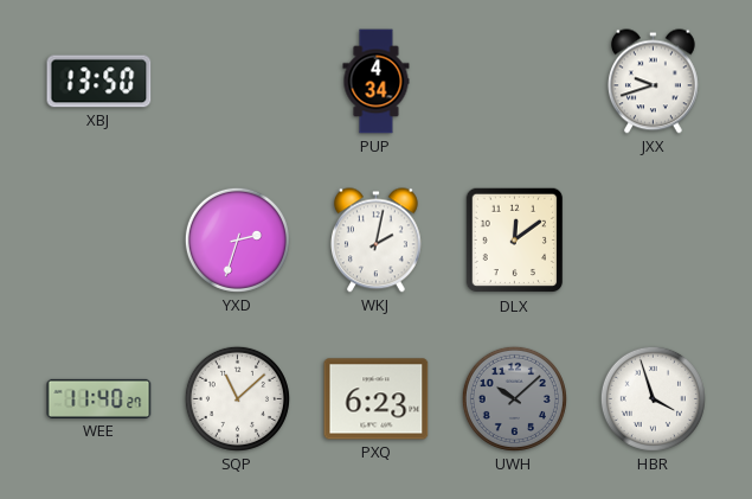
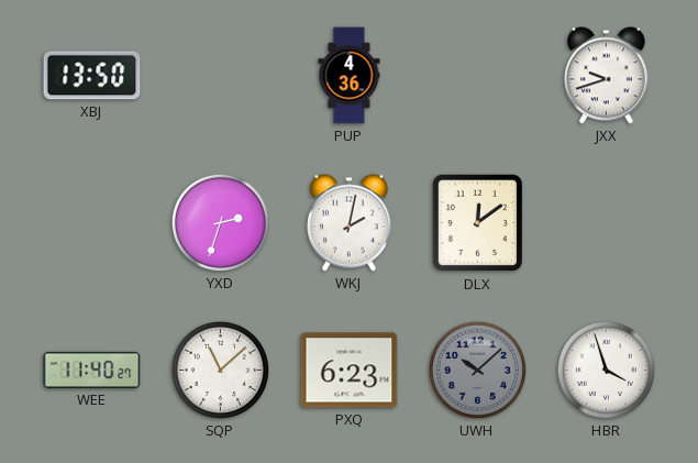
PUP: 4:34 -> 4:36 (350, 76)
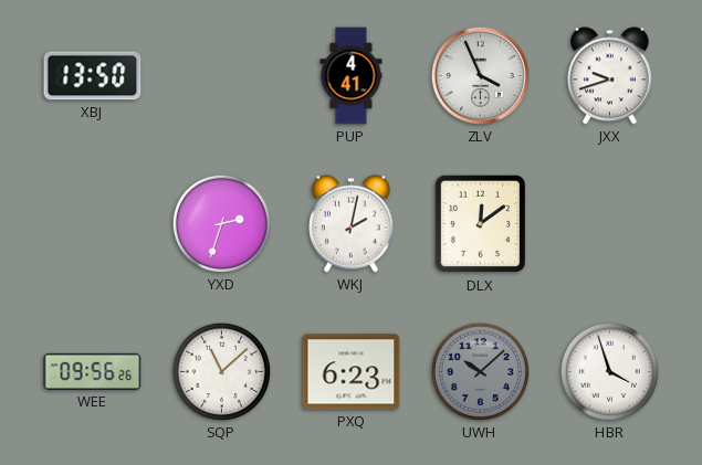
PUP: 4:36 -> 4:41 (352, 76)
ZLV: none -> 3:56 (480, 75)
WEE: 11:40 -> 09:56 (93, 371)
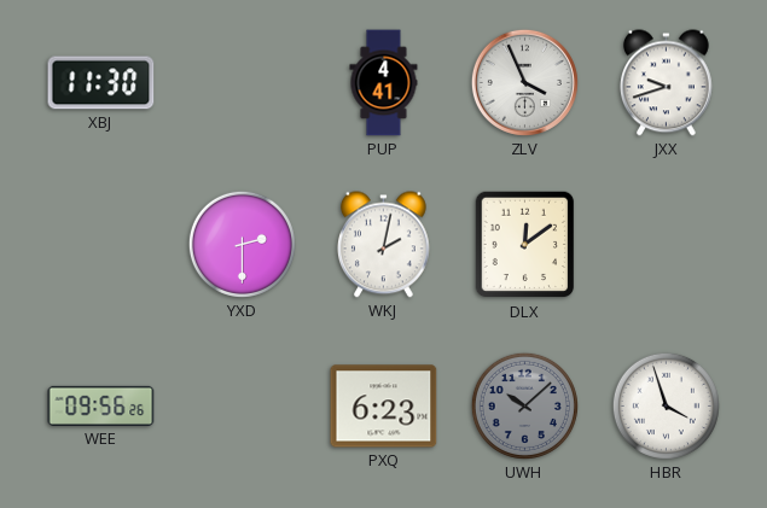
XBJ: 13:50 -> 11:30 (101, 83)
YXD: 2:33 -> 2:30 (242, 244)
SQP: 11:08 -> none (221, 371)
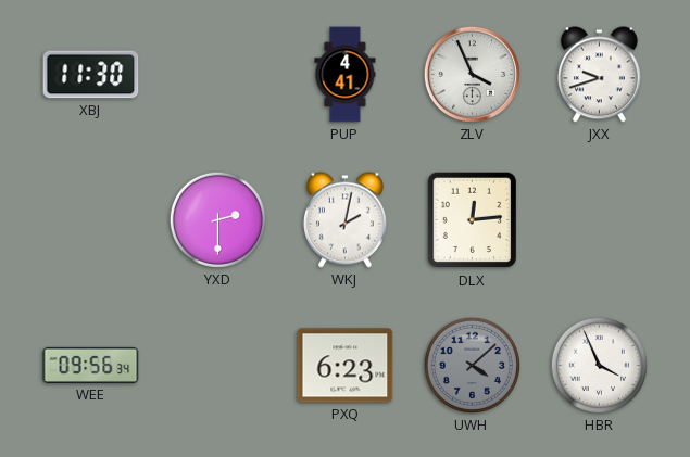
DLX: 12:09 -> 12:14 (473, 220)
WEE: 09:56:26 -> 09:56:34 (91, 365)
UWH: 10:08 -> 4:08 (472, 365)
HBR: 3:57 -> 3:56 (599, 365)
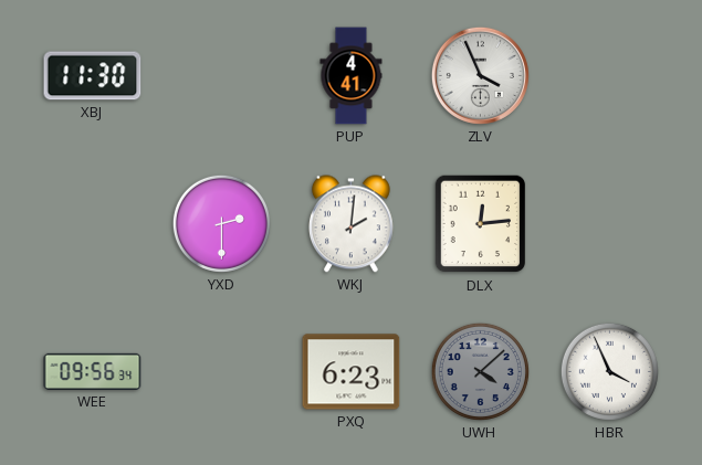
JXX: 9:42 -> none (599, 75)
WKJ: 2:02 -> 2:01 (350, 224)
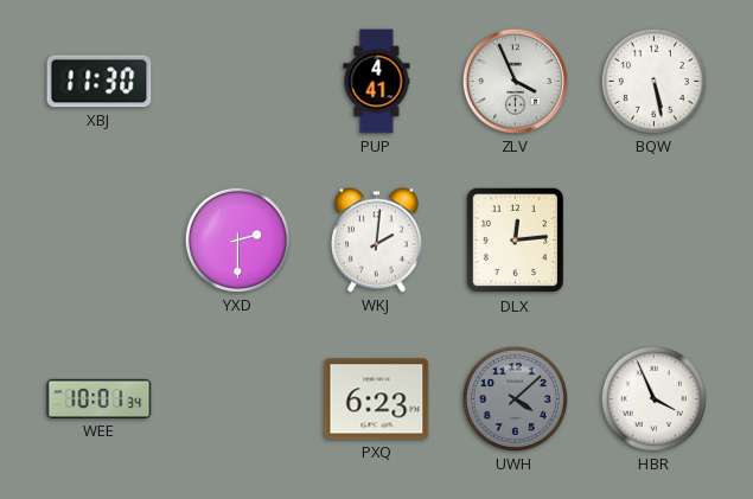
BQW: none -> 5:28 (653, 81)
WEE: 09:56 -> 10:01 (100, 398)
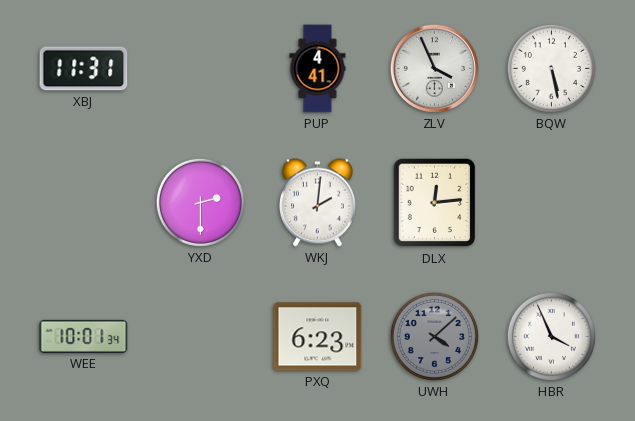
XBJ: 11:30 -> 11:31 (84, 69)
